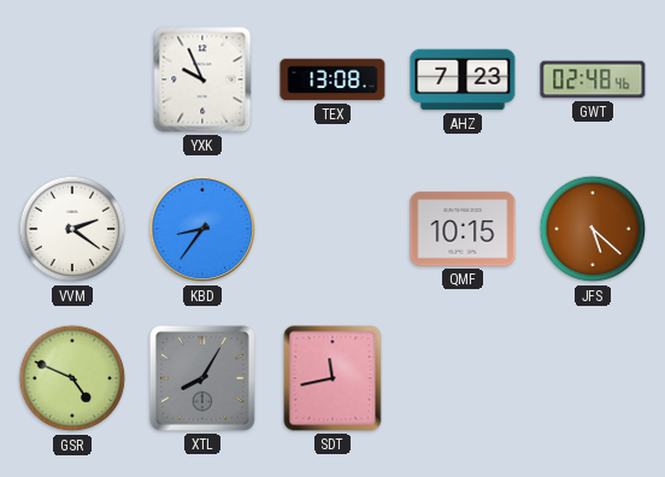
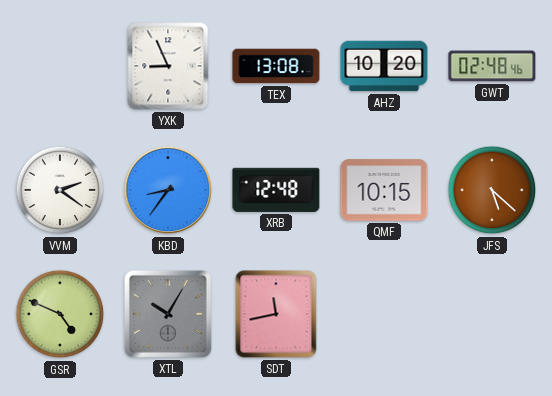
YXK: 9:56 -> 8:56 (168, 66)
AHZ: 7:23 -> 10:20 (384, 66)
XRB: none -> 12:48 (276, 190)
XTL: 8:05 -> 10:05 (168, 314)
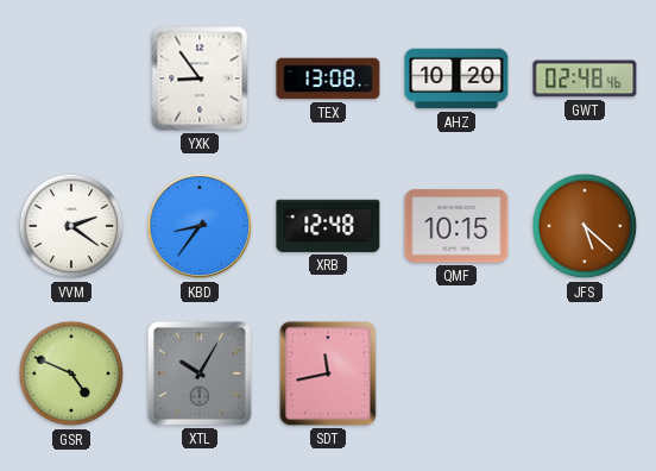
YXK: 8:56 -> 8:54 (200, 78)
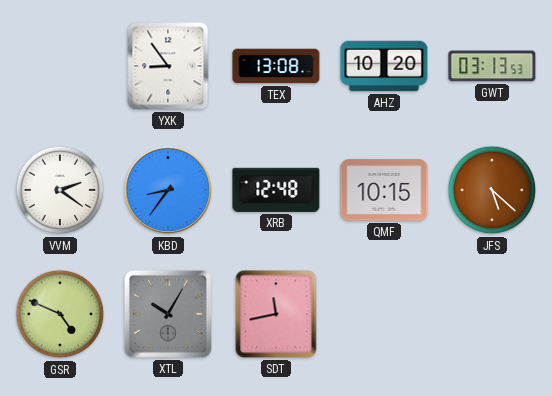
GWT: 02:48 -> 03:13 (492, 66)
